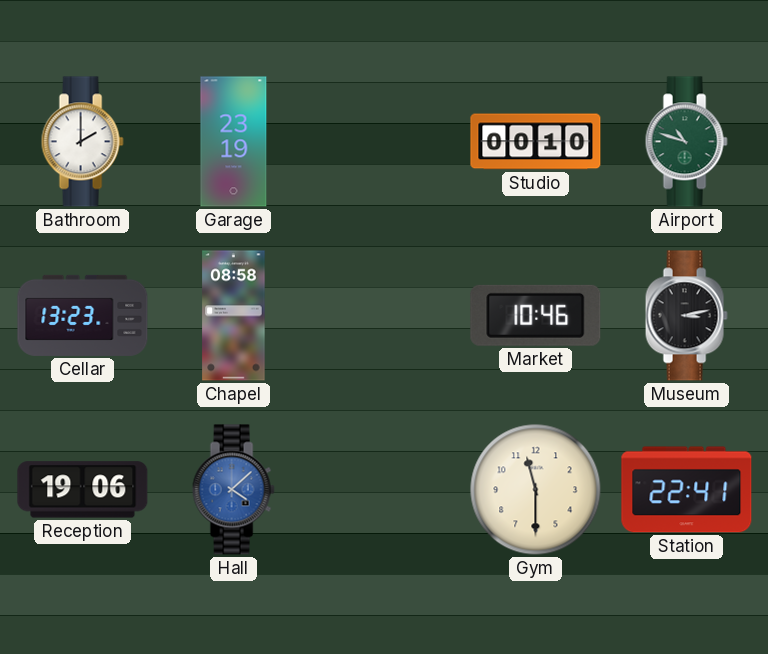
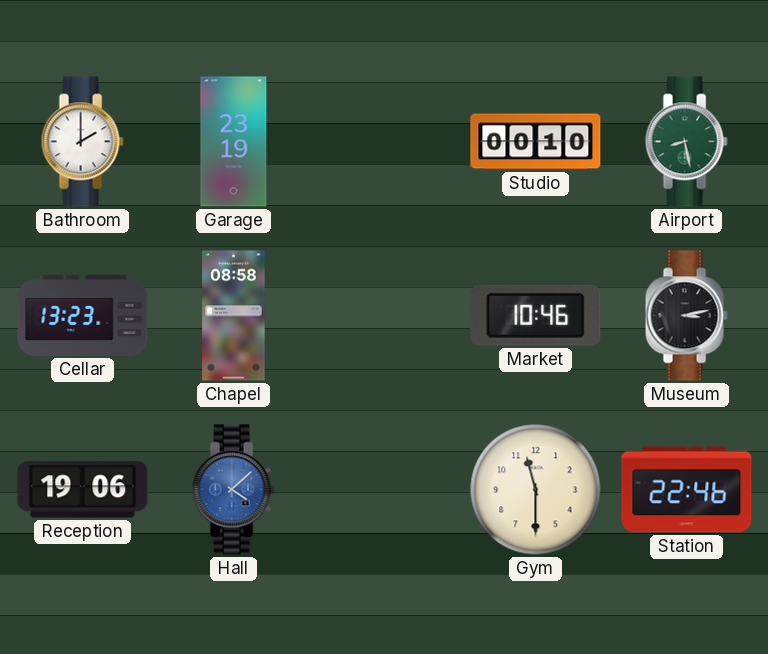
Airport: 10:48 -> 8:28 (686, 142)
Station: 22:41 -> 22:46 (687, 490)
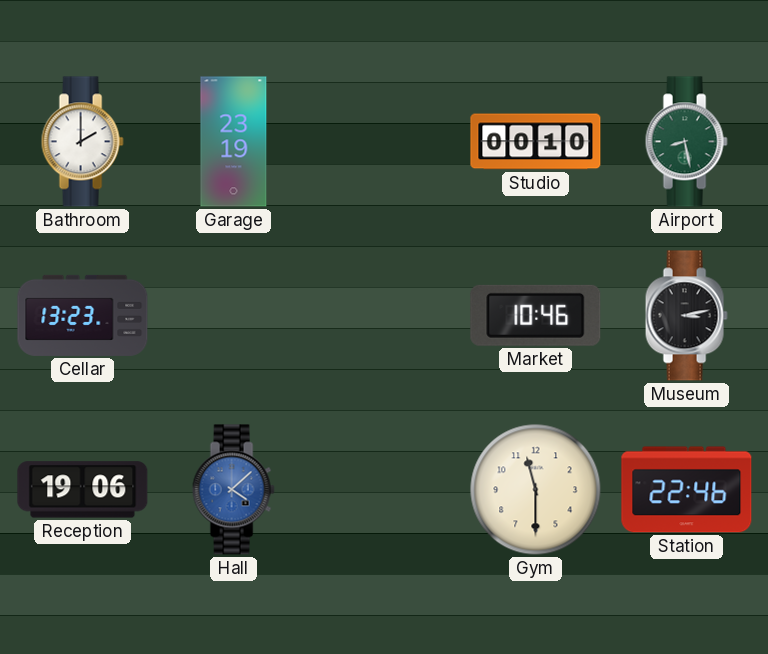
Chapel: 08:58 -> none (234, 316)
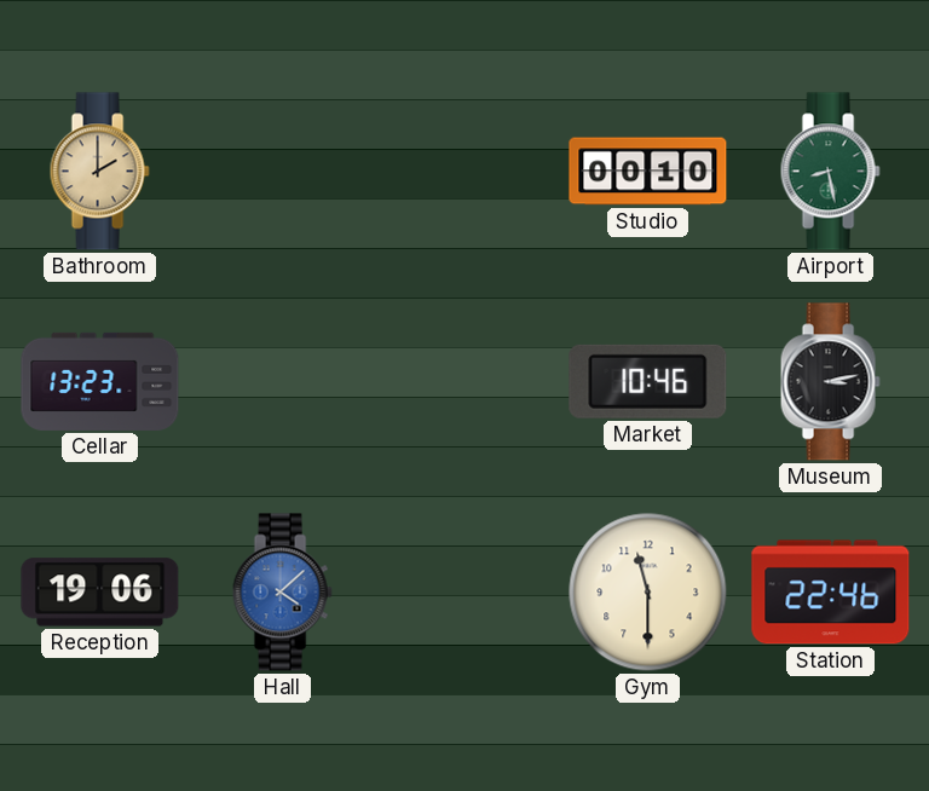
Bathroom dial: white -> champagne (99, 172)
Garage: 23:19 -> none (234, 142)
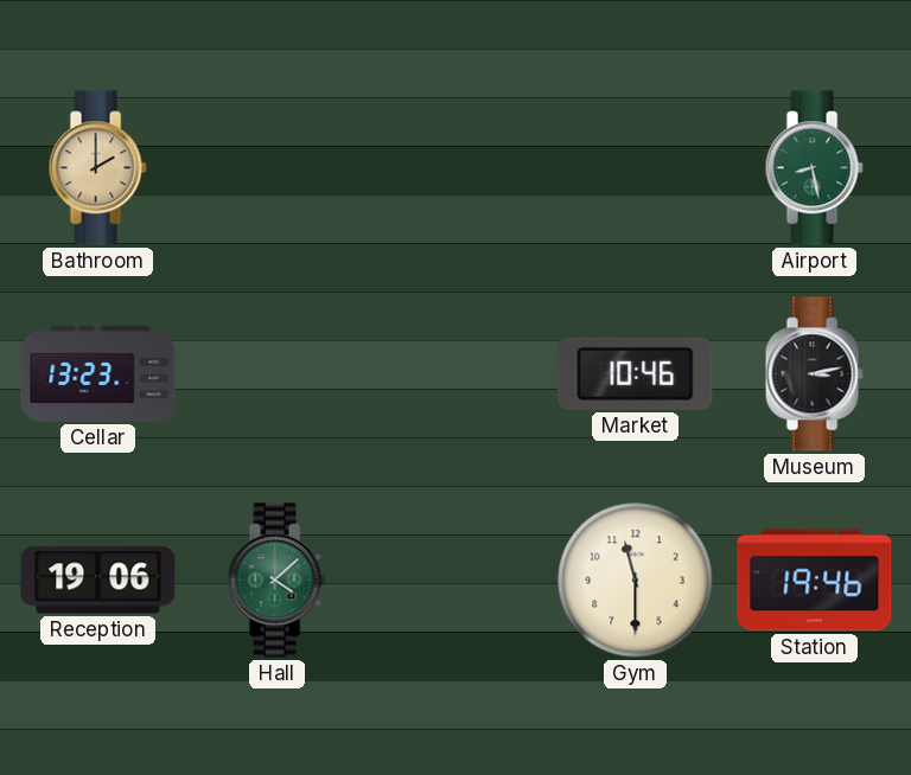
Studio: 00:10 -> none (648, 172)
Hall dial: blue -> green (276, 581)
Station: 22:46 -> 19:46 (815, 581)
